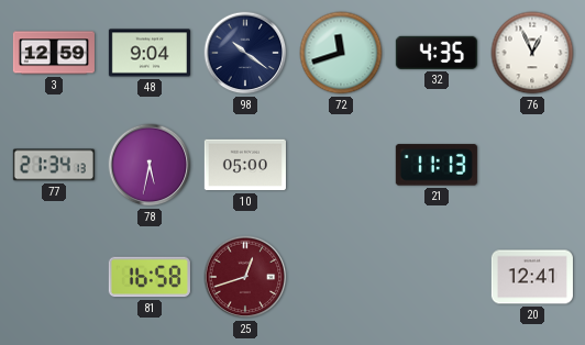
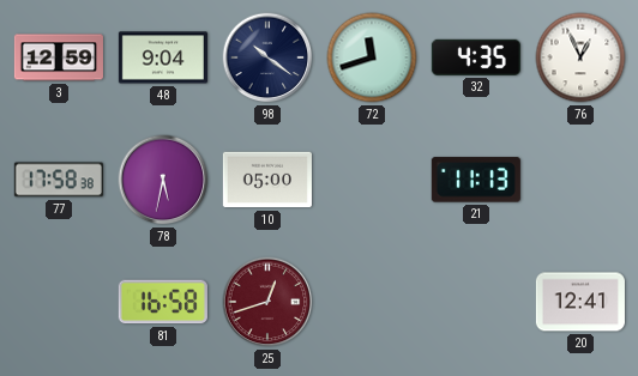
77: 21:34 -> 17:58 (59, 180)
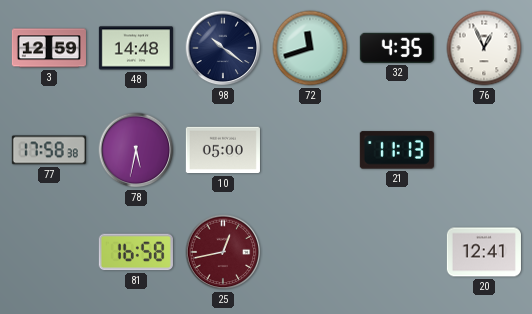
48: 9:04 -> 14:48 (136, 48)
25: 12:42 -> 12:43 (223, 252)
